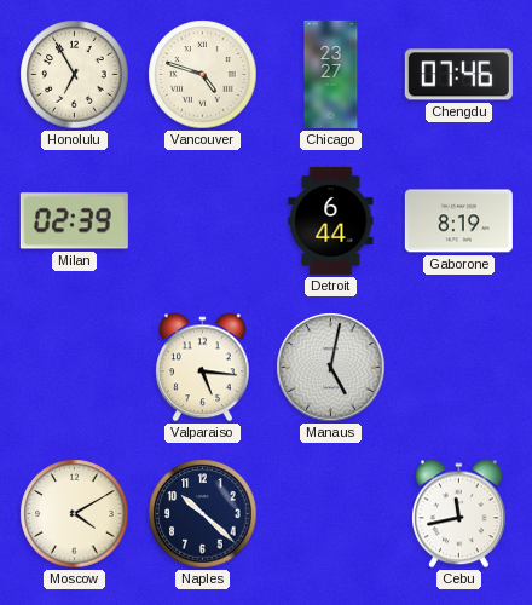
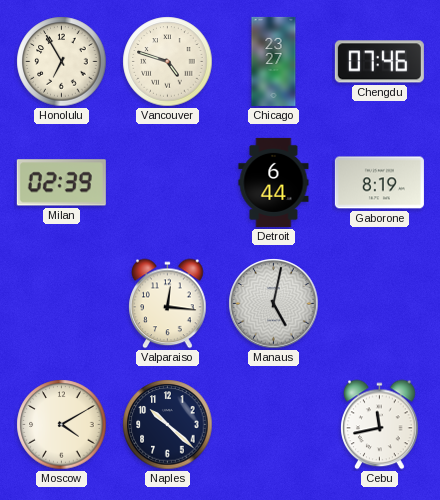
Valparaiso: 5:16 -> 12:16 (168, 304)
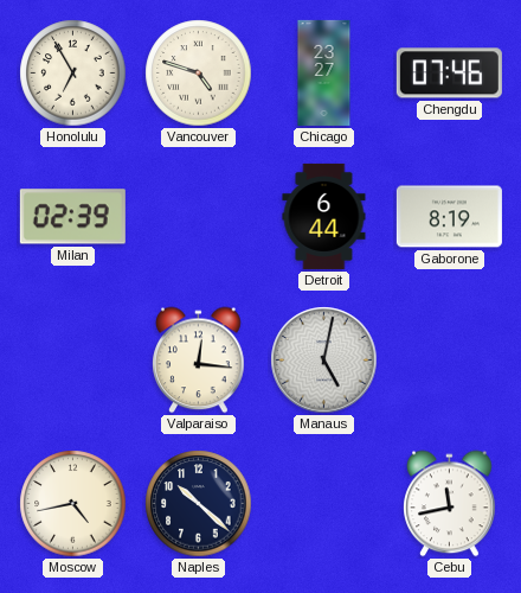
Moscow: 4:10 -> 4:43 (73, 504)
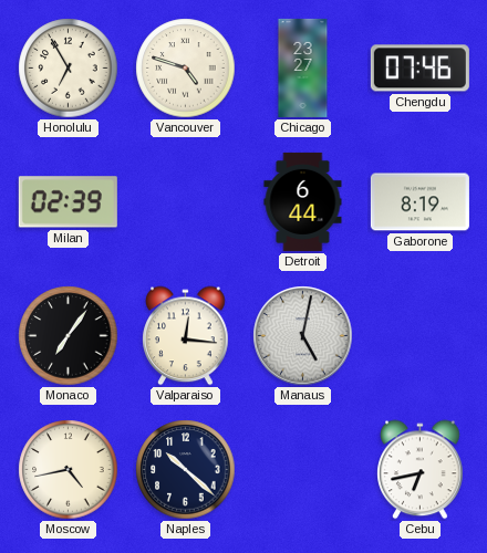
Monaco: none -> 7:06 (69, 336)
Cebu: 11:43 -> 6:43 (421, 470)
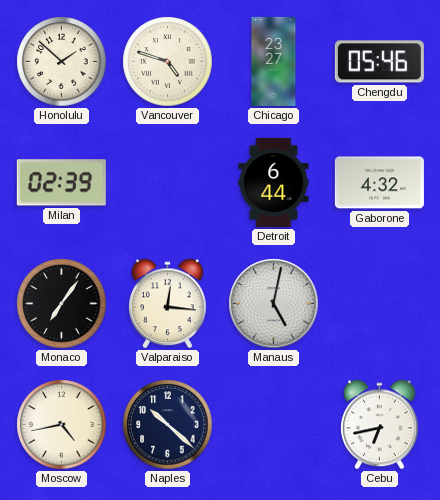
Honolulu: 6:55 -> 1:52 (62, 62)
Chengdu: 07:46 -> 05:46 (379, 62)
Gaborone: 8:19 -> 4:32 (379, 183)
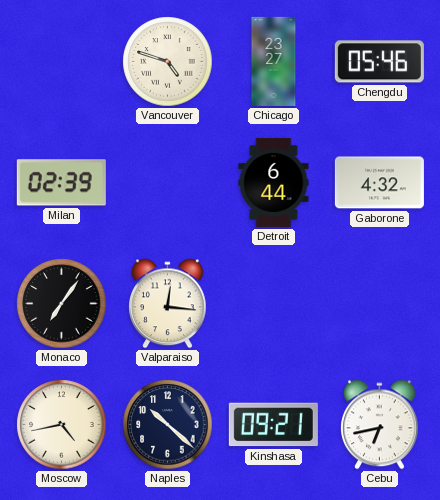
Honolulu: 1:52 -> none (62, 62)
Manaus: 5:02 -> none (274, 304)
Kinshasa: none -> 09:21 (273, 425)
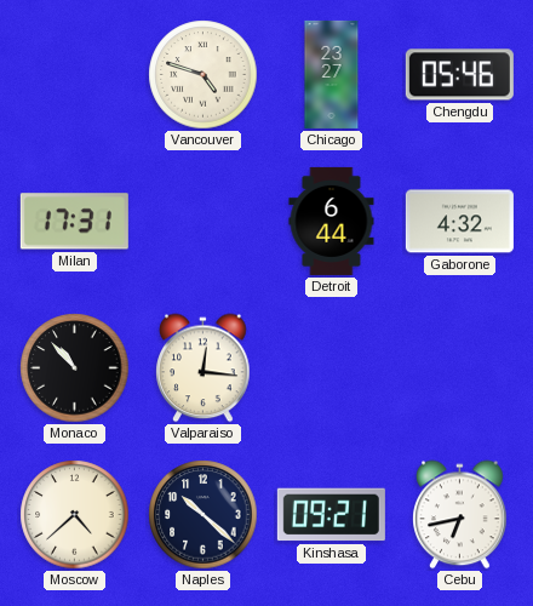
Milan: 02:39 -> 17:31 (74, 222)
Monaco: 7:06 -> 10:53 (75, 368)
Moscow: 4:43 -> 4:38 (75, 515)
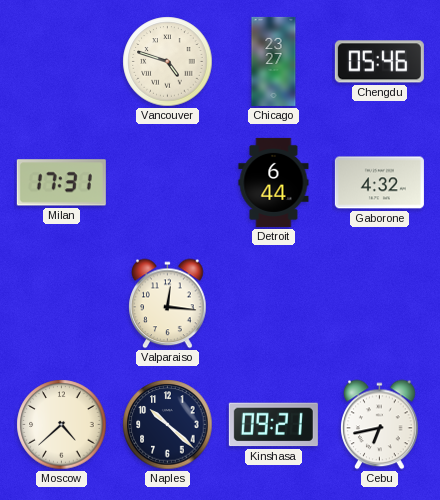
Monaco: 10:53 -> none (75, 368)
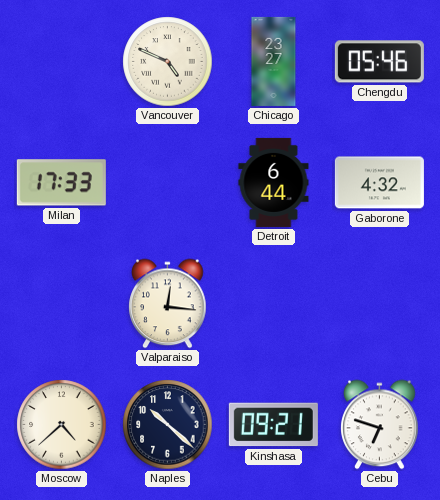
Vancouver: 4:48 -> 4:49 (168, 62)
Milan: 17:31 -> 17:33 (61, 183)
Cebu: 6:43 -> 6:48 (380, 425)
